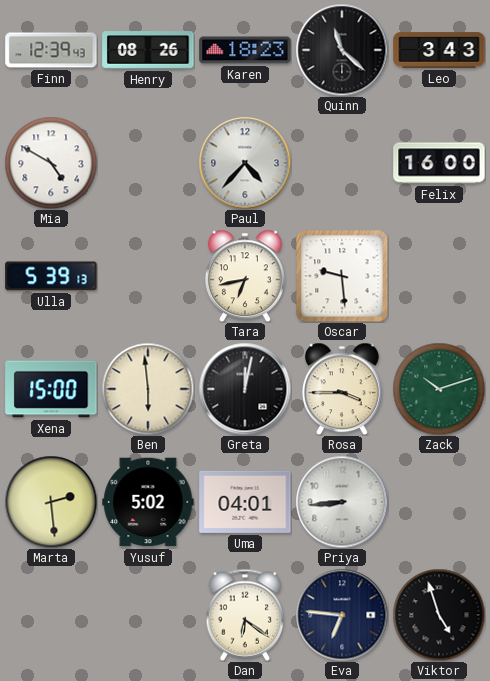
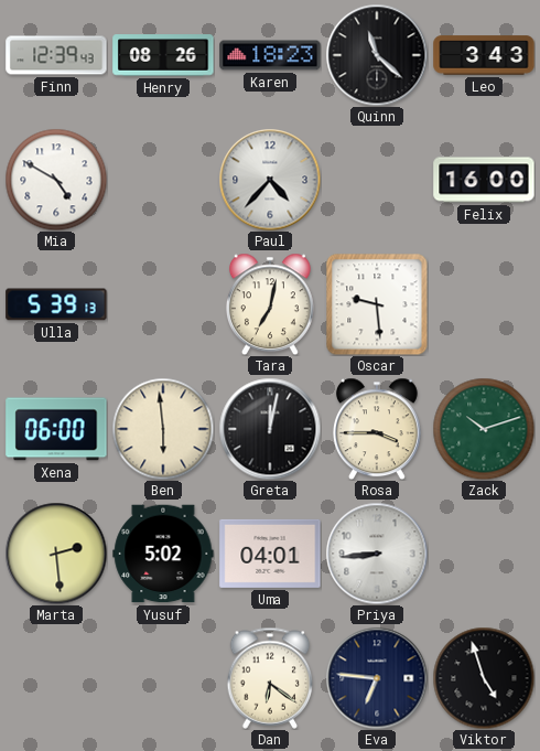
Tara: 6:43 -> 7:02 (270, 304)
Xena: 15:00 -> 06:00 (56, 429)
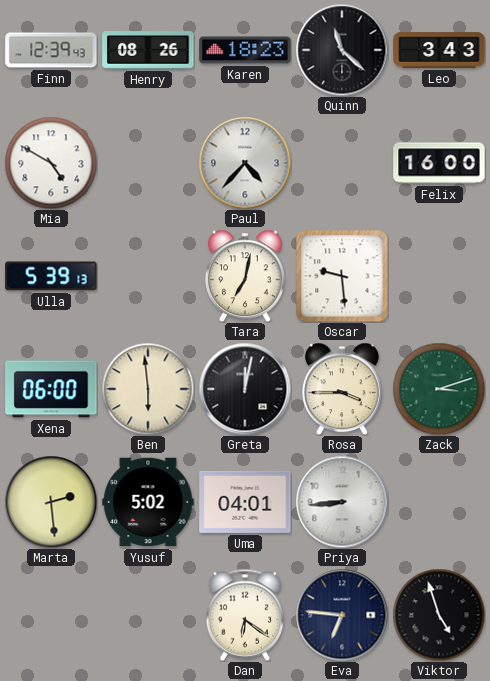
Zack: 10:12 -> 3:12 (439, 389)
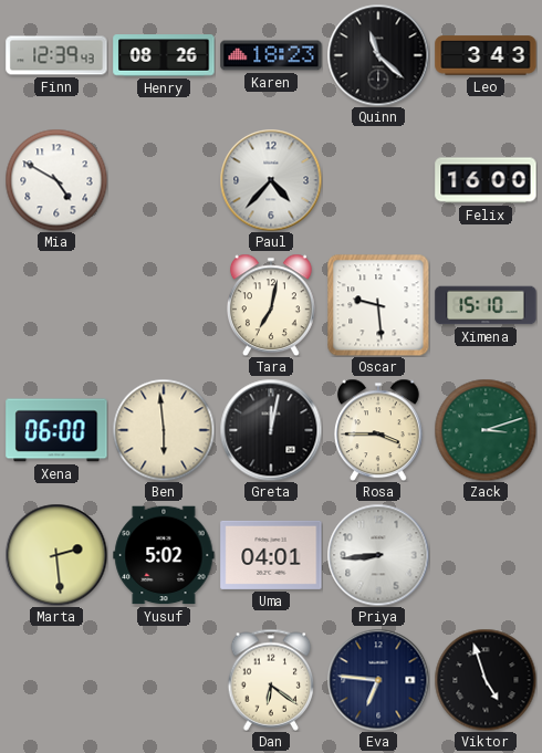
Ulla: 5:39 -> none (51, 276)
Ximena: none -> 15:10 (486, 305)
